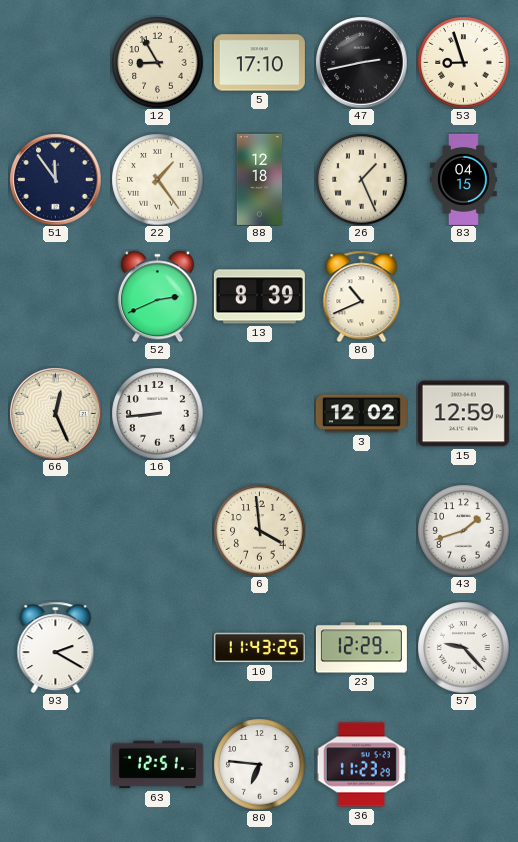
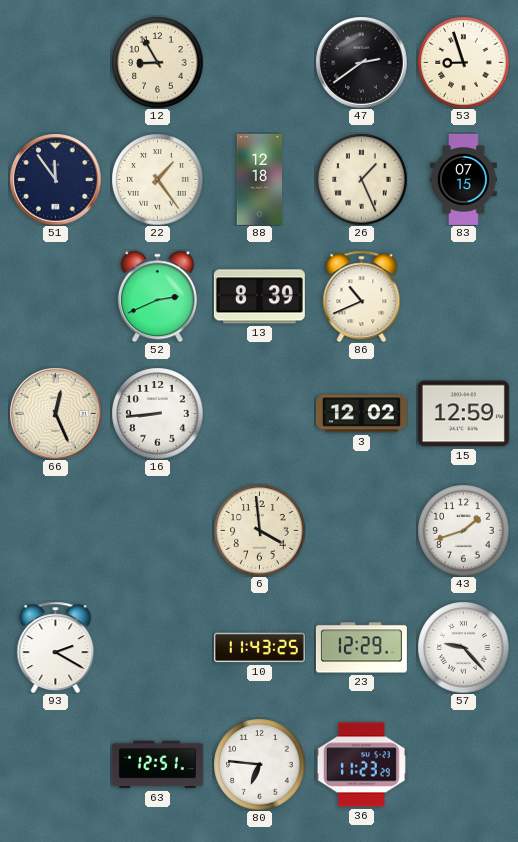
5: 17:10 -> none (259, 63)
47: 2:43 -> 2:39 (361, 62)
83: 04:15 -> 07:15 (464, 179)
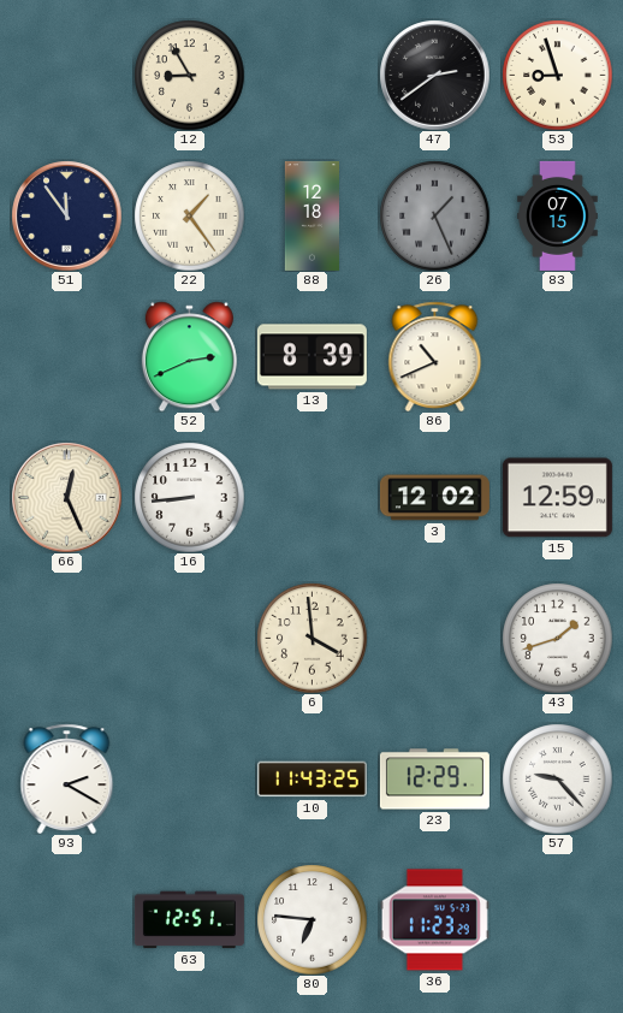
26 dial: cream -> grey (434, 215)
